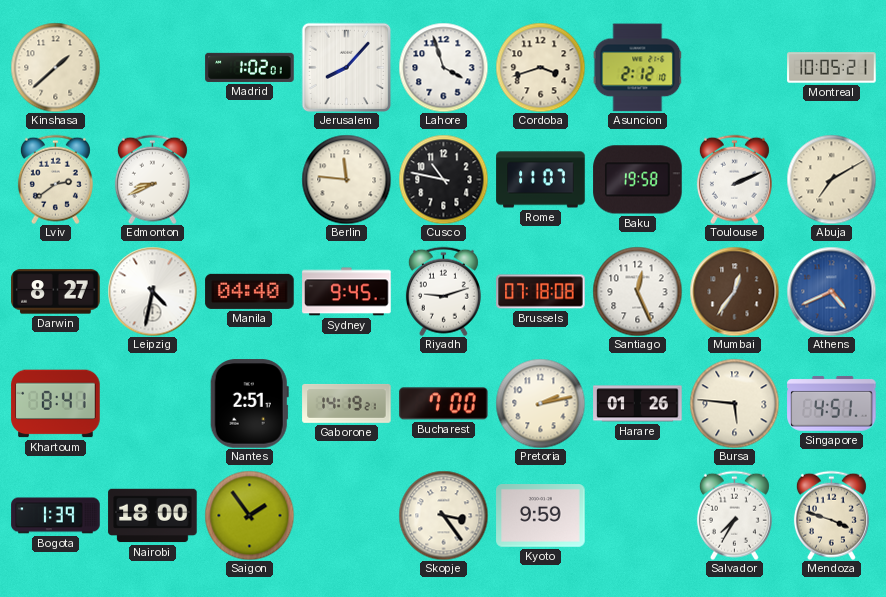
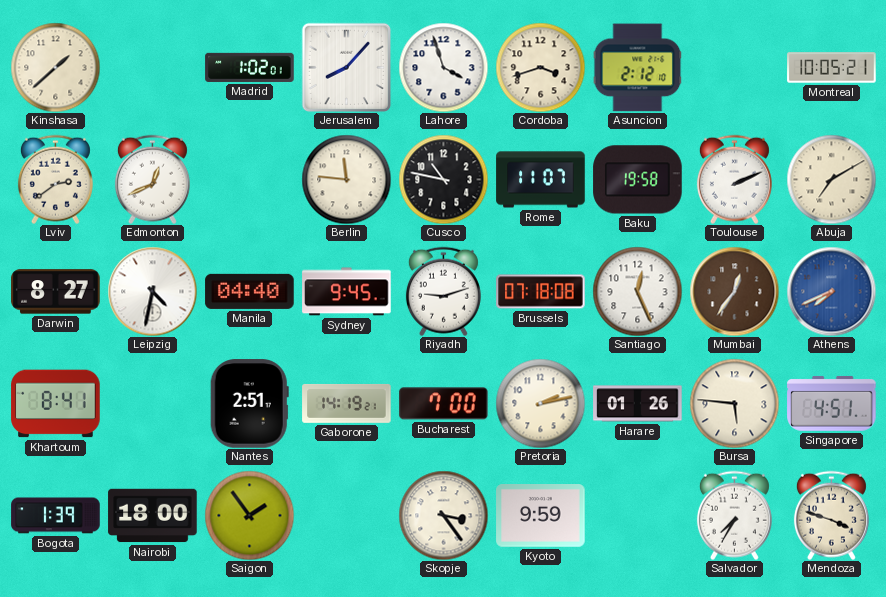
Edmonton: 8:41 -> 12:41 (152, 179)
Athens: 4:41 -> 7:41 (831, 291)
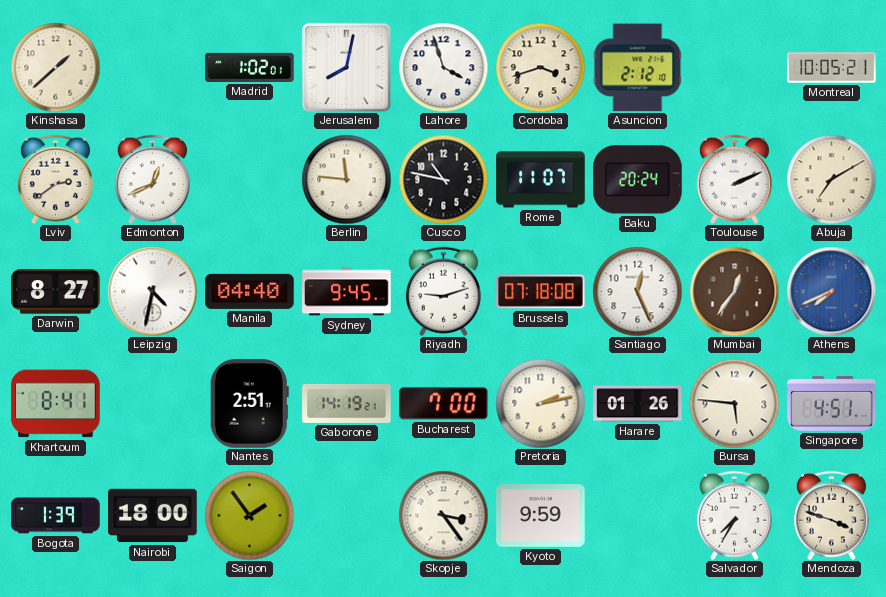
Jerusalem: 8:07 -> 8:02 (346, 67)
Baku: 19:58 -> 20:24 (638, 180)
